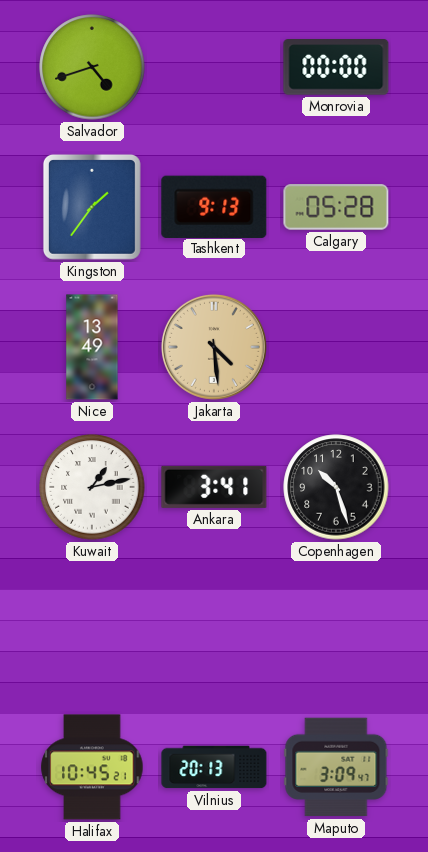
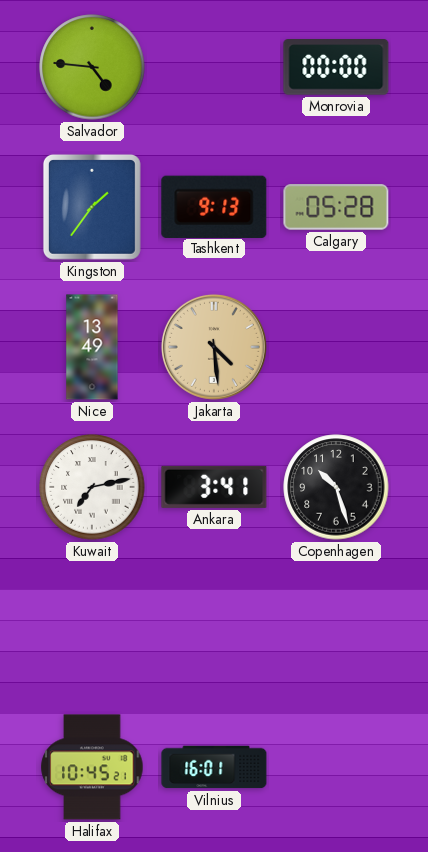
Salvador: 4:42 -> 4:46 (92, 67)
Kuwait: 1:13 -> 7:13 (92, 487)
Vilnius: 20:13 -> 16:01 (214, 767)
Maputo: 3:09 -> none (336, 767)
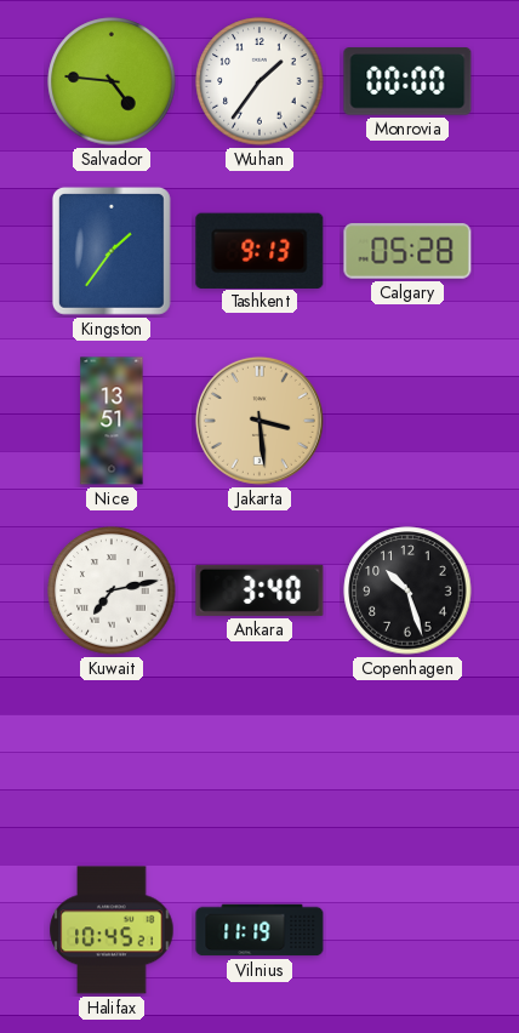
Wuhan: none -> 1:36 (259, 81)
Nice: 13:49 -> 13:51 (112, 421)
Jakarta: 4:29 -> 3:29 (259, 421)
Ankara: 3:41 -> 3:40 (259, 590)
Vilnius: 16:01 -> 11:19 (259, 930)
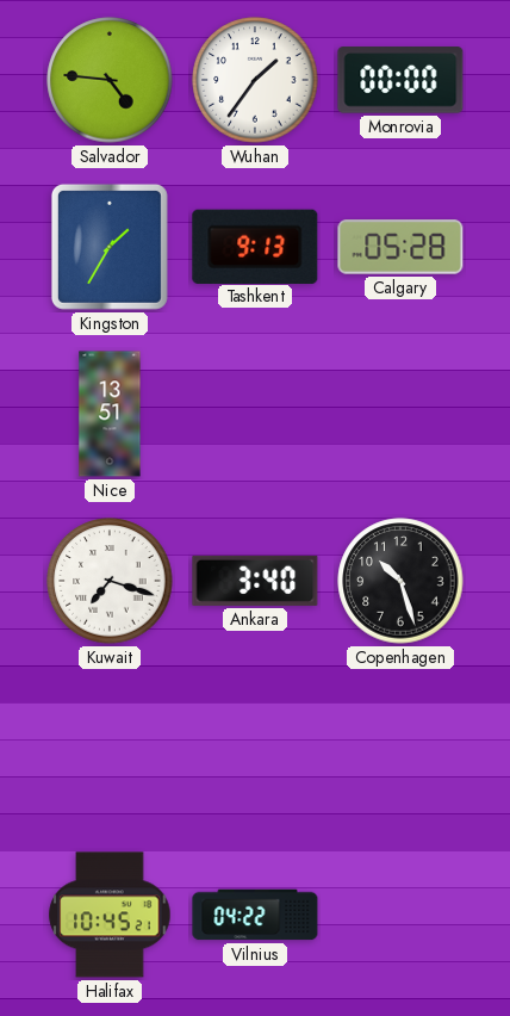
Kingston: 1:36 -> 1:35 (110, 247)
Jakarta: 3:29 -> none (259, 421)
Kuwait: 7:13 -> 7:18 (110, 581)
Vilnius: 11:19 -> 04:22 (255, 915)
